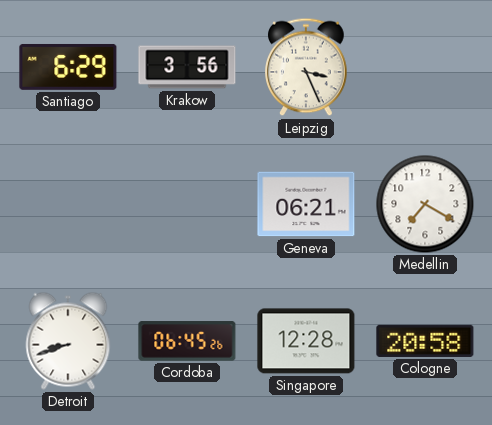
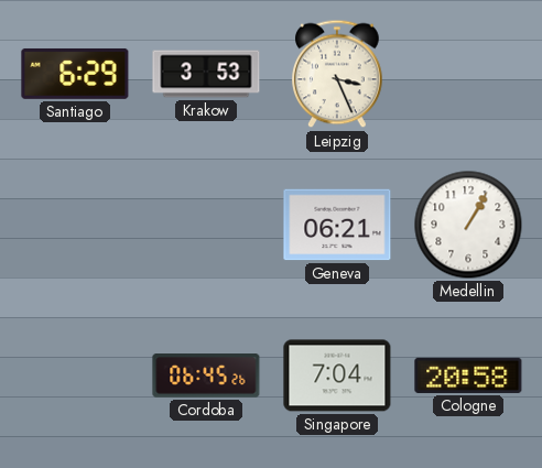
Krakow: 3:56 -> 3:53 (206, 74)
Medellin: 7:20 -> 1:05 (468, 225)
Detroit: 8:42 -> none (68, 341)
Singapore: 12:28 -> 7:04 (337, 376)
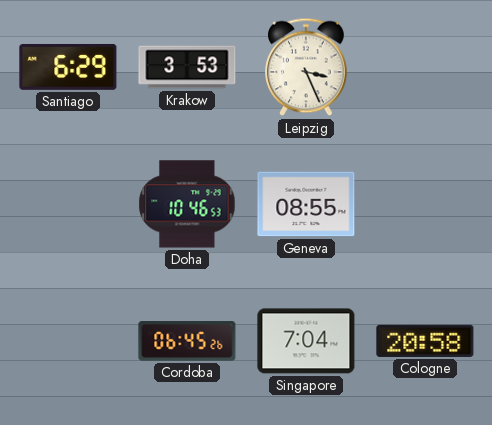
Doha: none -> 10:46 (187, 204)
Geneva: 06:21 -> 08:55 (306, 204)
Medellin: 1:05 -> none (468, 225)
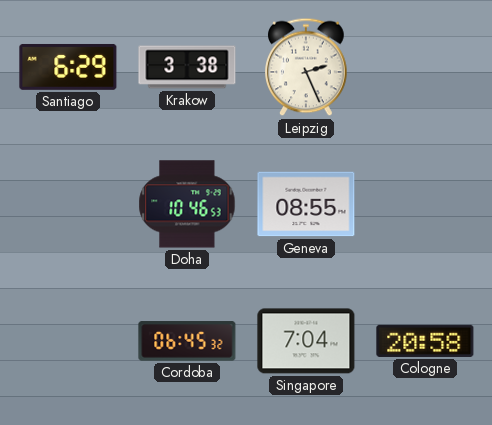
Krakow: 3:53 -> 3:38 (187, 67)
Leipzig: 3:26 -> 2:26 (307, 67)
Cordoba: 06:45:26 -> 06:45:32 (187, 341)
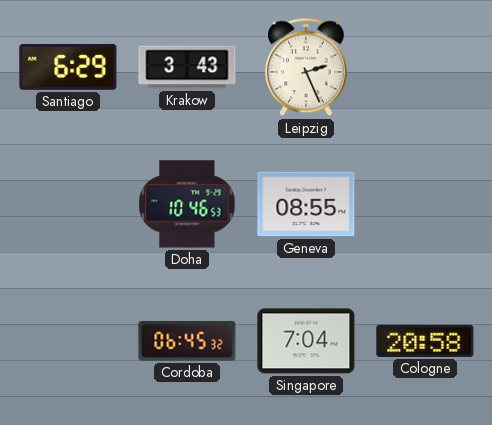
Krakow: 3:38 -> 3:43 (187, 67)
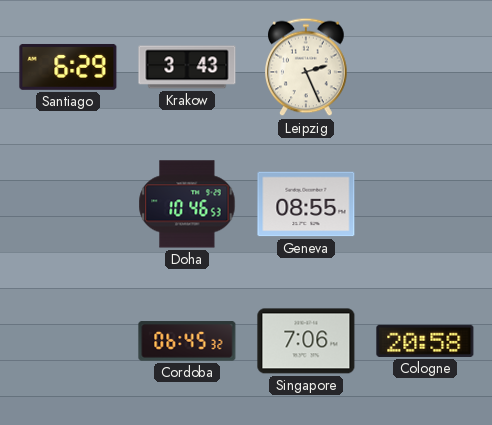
Singapore: 7:04 -> 7:06 (306, 341)
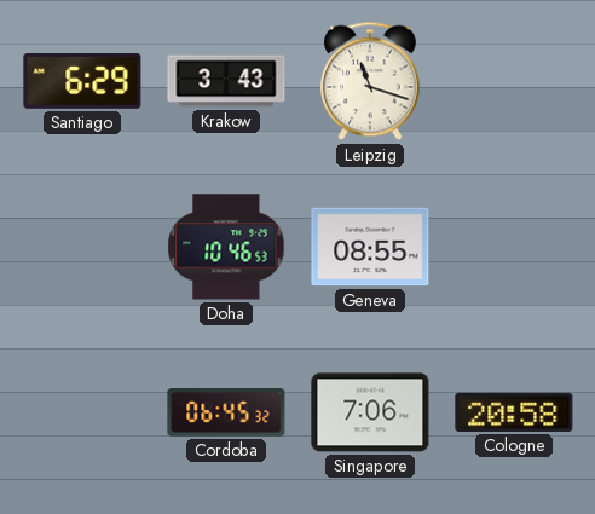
Leipzig: 2:26 -> 11:18 (371, 81)
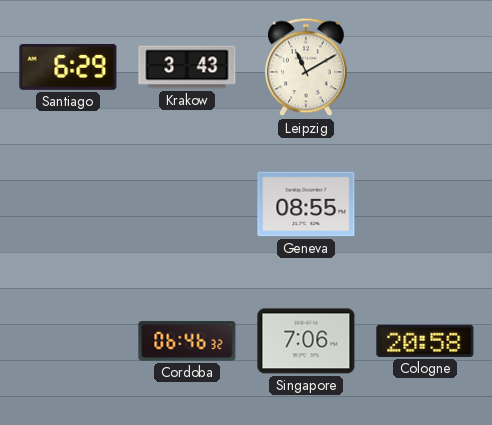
Leipzig: 11:18 -> 11:10 (307, 67)
Doha: 10:46 -> none (226, 247)
Cordoba: 06:45 -> 06:46 (187, 341)
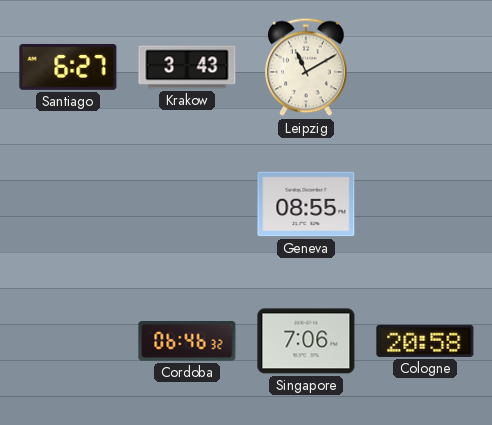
Santiago: 6:29 -> 6:27 (68, 67)
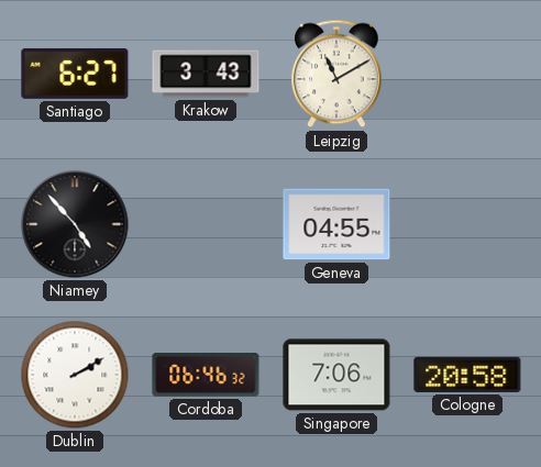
Niamey: none -> 4:53 (75, 224)
Geneva: 08:55 -> 04:55 (336, 224)
Dublin: none -> 2:10 (75, 375)
